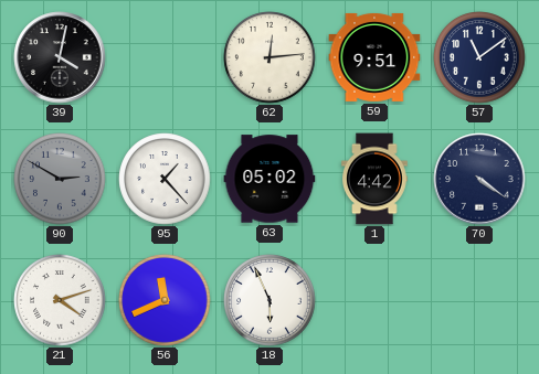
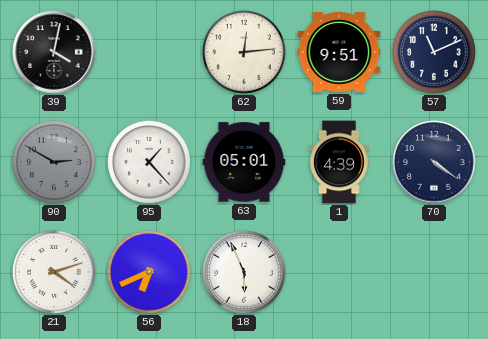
57: 11:09 -> 11:11 (434, 52)
63: 05:02 -> 05:01 (244, 162)
1: 4:42 -> 4:39 (339, 162)
56: 11:41 -> 6:41 (149, 272)
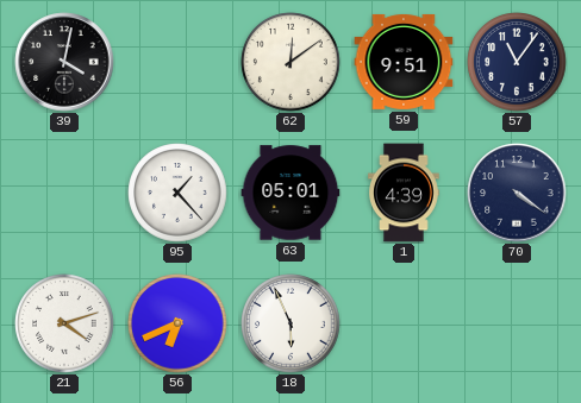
62: 12:14 -> 12:09 (290, 62)
57: 11:11 -> 11:06 (517, 62)
90: 2:50 -> none (54, 162)
